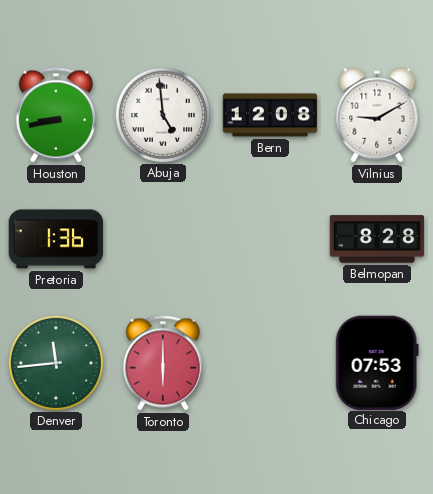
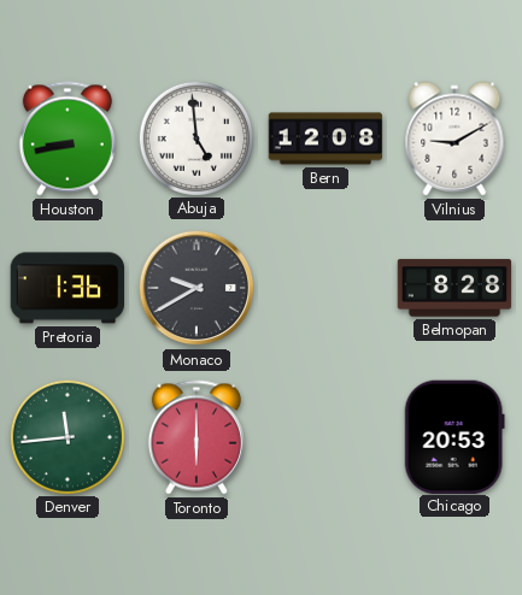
Monaco: none -> 9:40 (197, 288)
Chicago: 07:53 -> 20:53 (454, 436)
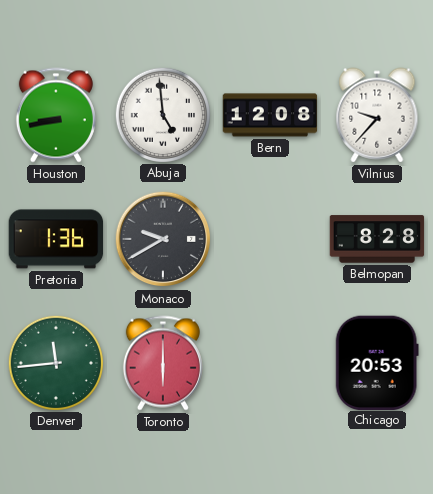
Vilnius: 9:10 -> 9:37 (377, 115)
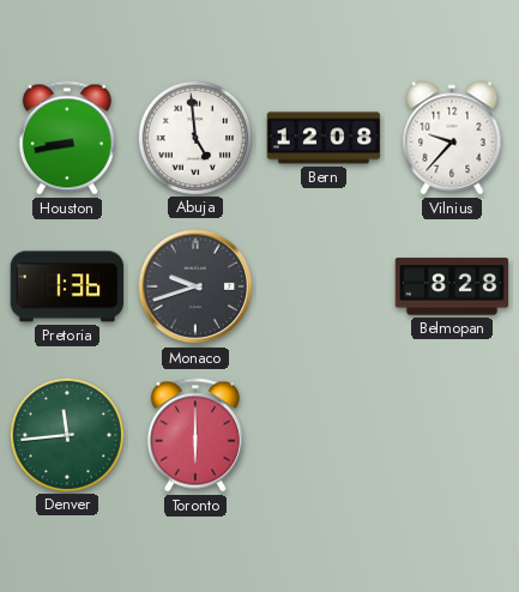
Monaco: 9:40 -> 9:42 (195, 286)
Chicago: 20:53 -> none (377, 362)
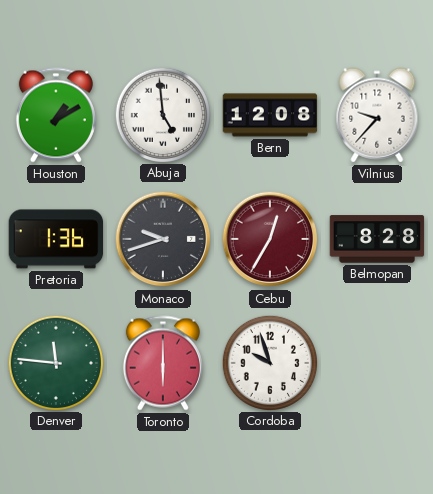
Houston: 8:43 -> 1:10 (56, 115)
Cebu: none -> 12:35 (270, 239)
Denver: 11:44 -> 11:46 (55, 362)
Cordoba: none -> 9:57 (269, 362)
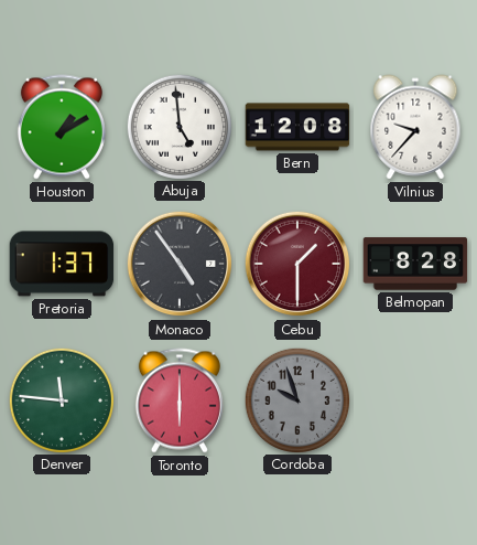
Pretoria: 1:36 -> 1:37 (62, 264)
Monaco: 9:42 -> 4:54 (180, 264)
Cebu: 12:35 -> 1:30 (297, 264)
Cordoba dial: white -> grey (296, 399)
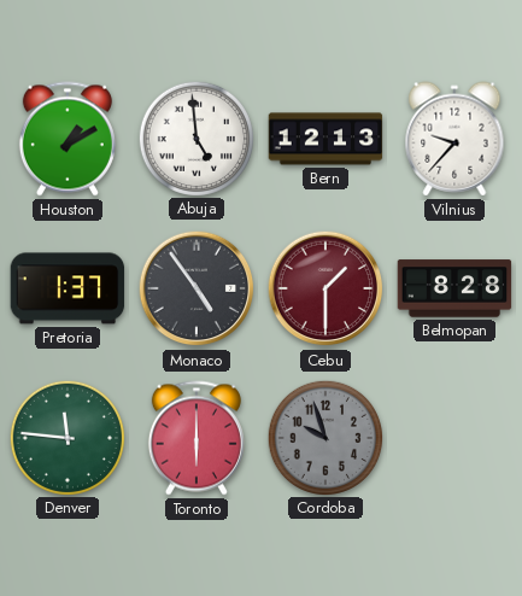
Bern: 12:08 -> 12:13 (325, 139)
